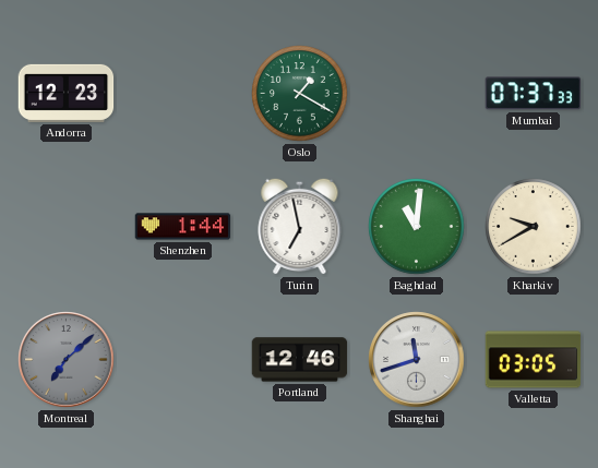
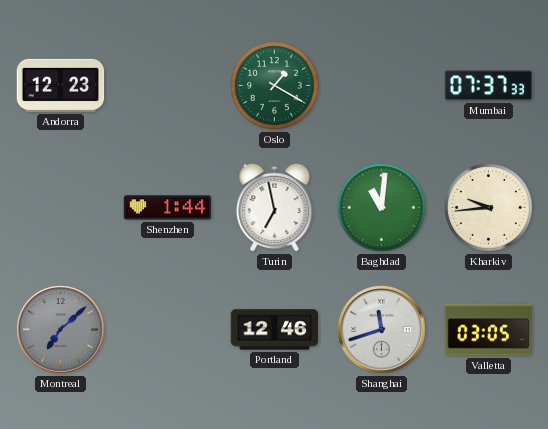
Kharkiv: 9:40 -> 9:44 (489, 208)
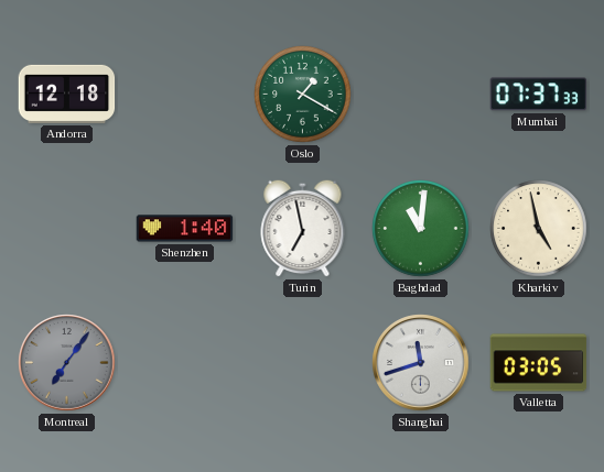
Andorra: 12:23 -> 12:18 (67, 94)
Shenzhen: 1:44 -> 1:40 (185, 229)
Kharkiv: 9:44 -> 4:58 (539, 229)
Montreal: 7:08 -> 7:06 (67, 363)
Portland: 12:46 -> none (275, 330)
